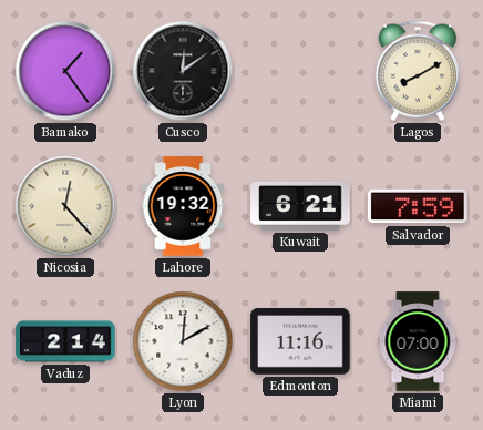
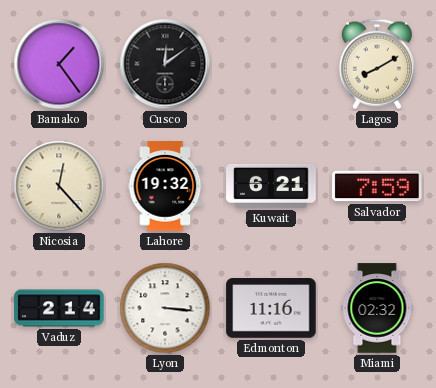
Lyon: 12:10 -> 3:16 (165, 308)
Miami: 07:00 -> 02:32 (377, 308)
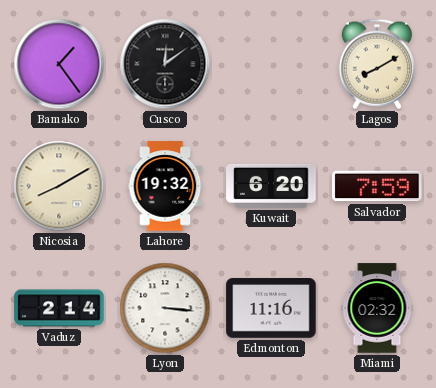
Nicosia: 12:23 -> 8:10 (59, 186)
Kuwait: 6:21 -> 6:20 (271, 186)
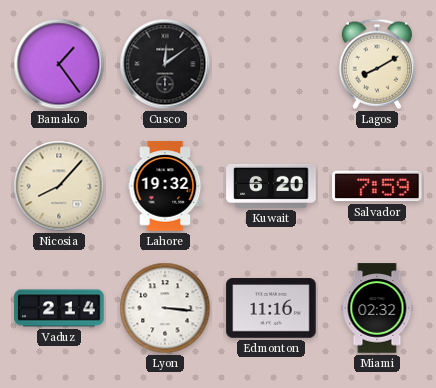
Nicosia: 8:10 -> 8:07 (59, 186)
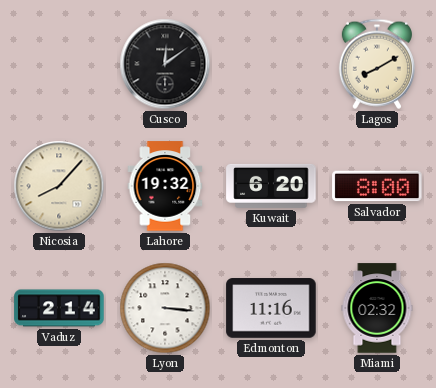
Bamako: 1:24 -> none (59, 64)
Salvador: 7:59 -> 8:00 (377, 186)
